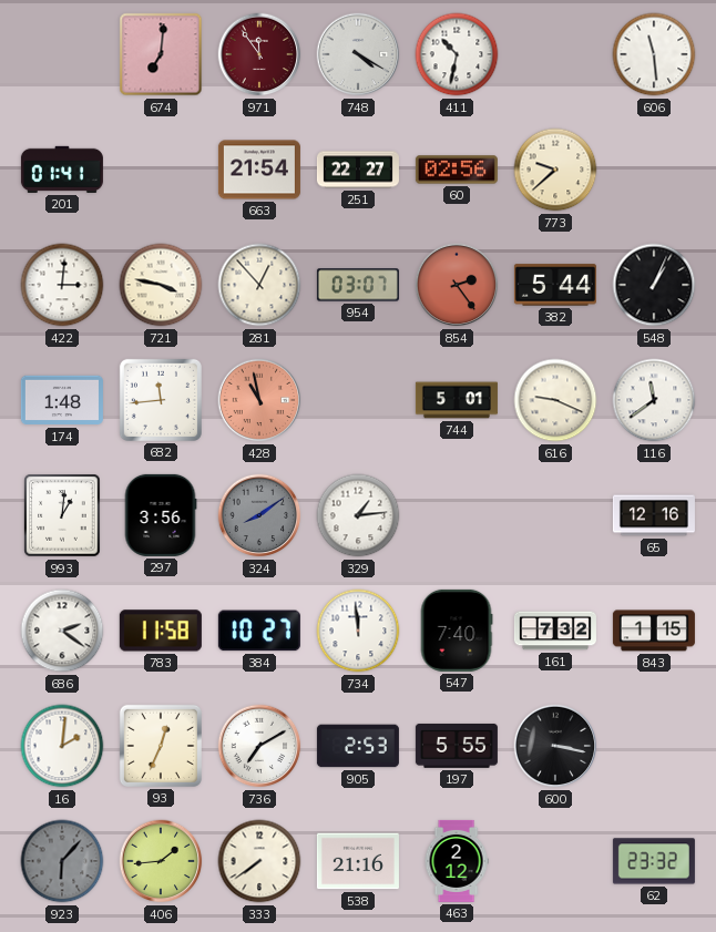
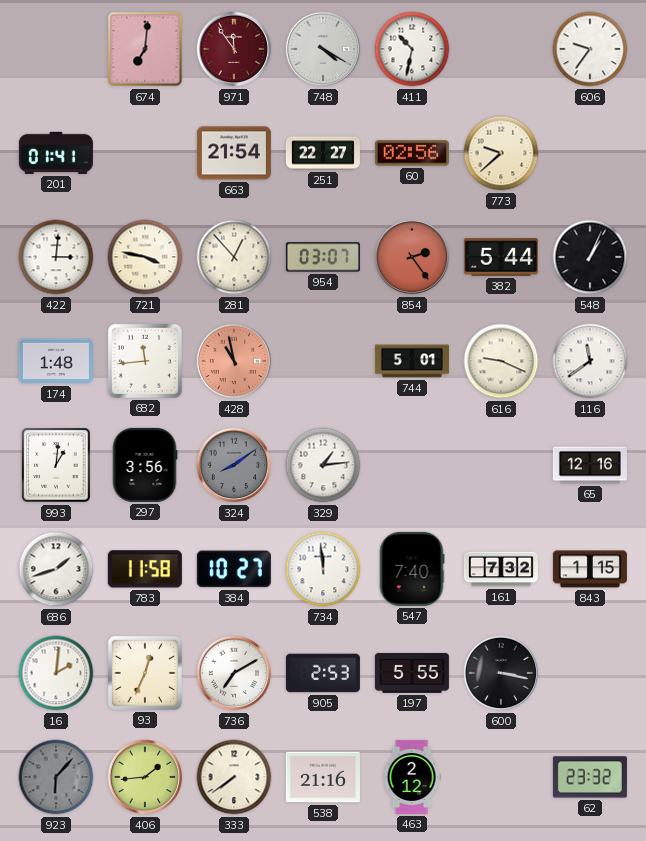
606: 11:29 -> 9:36 (590, 49)
686: 2:21 -> 1:42 (56, 569)
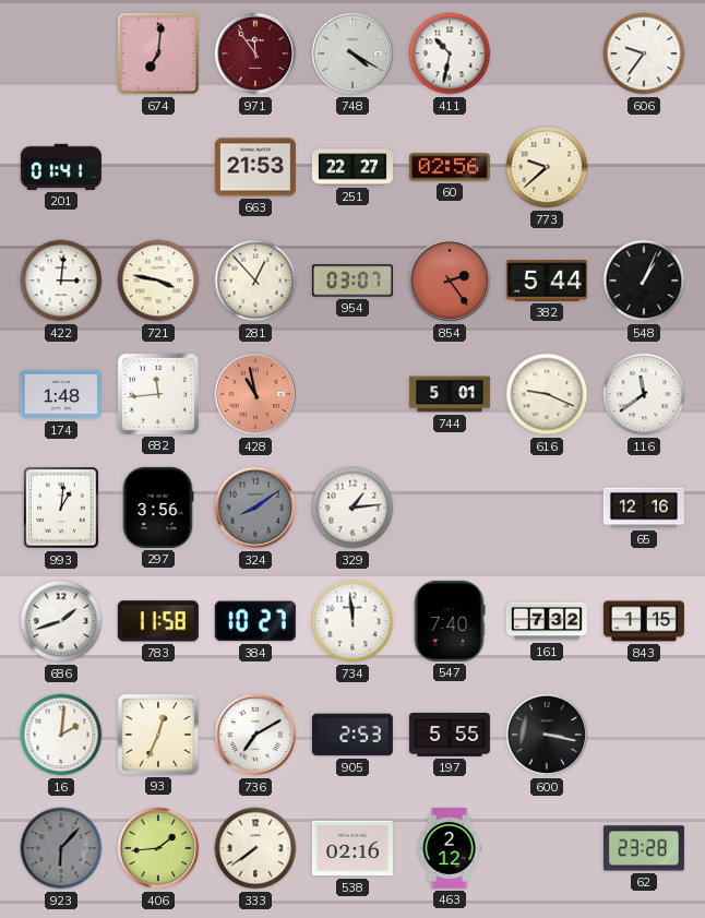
663: 21:54 -> 21:53 (255, 167)
538: 21:16 -> 02:16 (352, 848)
62: 23:32 -> 23:28 (644, 848)
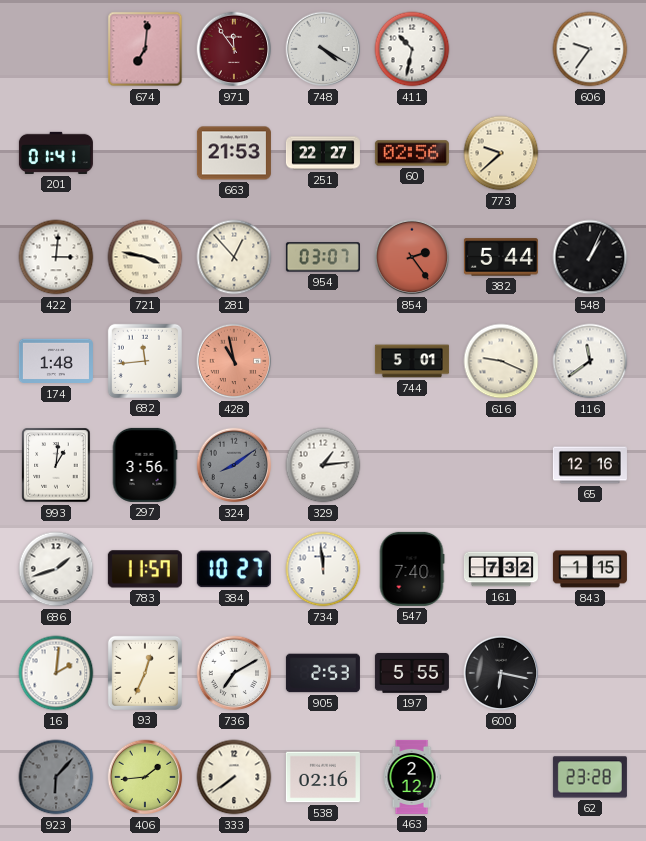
783: 11:58 -> 11:57 (145, 569)
600: 3:17 -> 6:17 (501, 673)
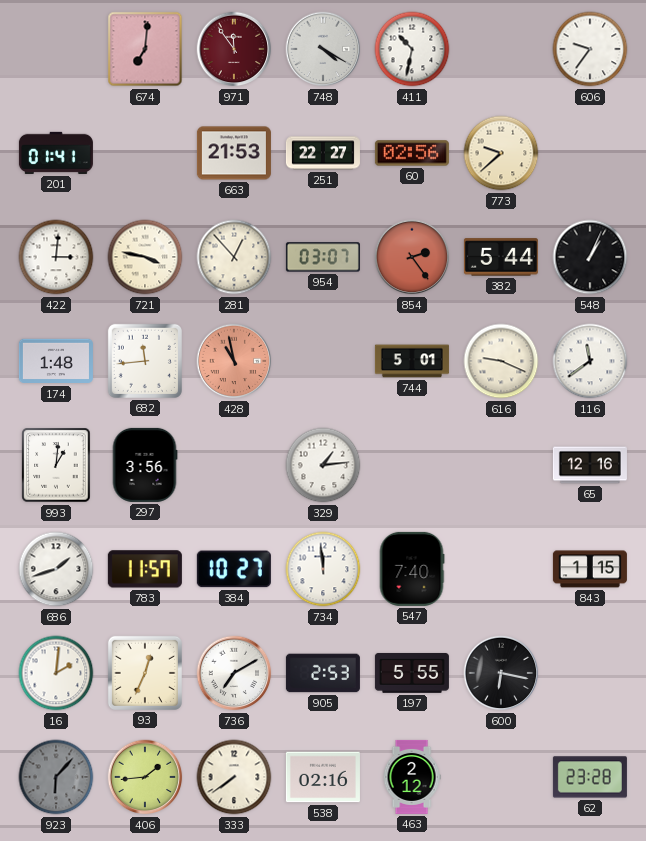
324: 8:09 -> none (234, 465)
161: 7:32 -> none (501, 569)
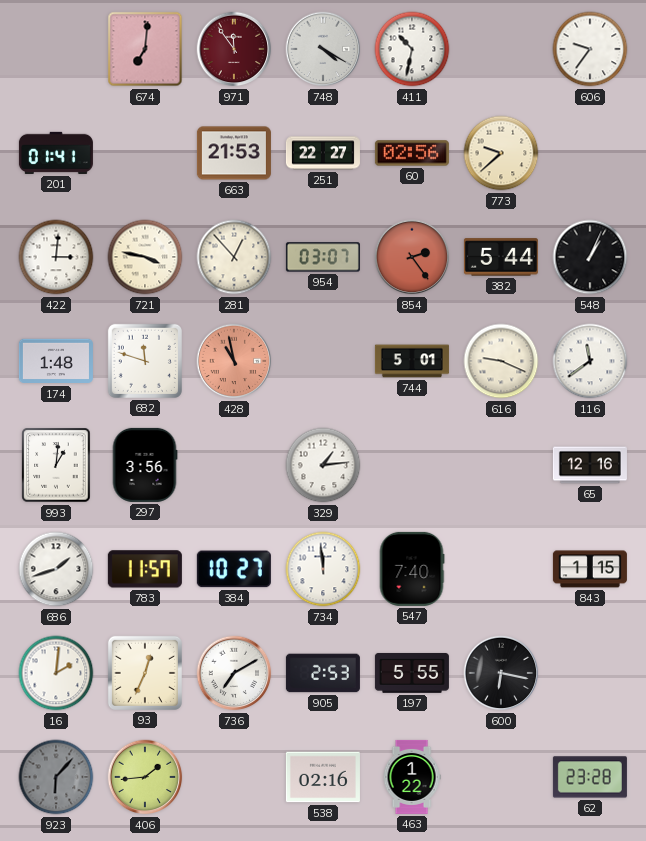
682: 11:44 -> 11:48 (145, 361)
333: 7:39 -> none (234, 777)
463: 2:12 -> 1:22 (412, 777)
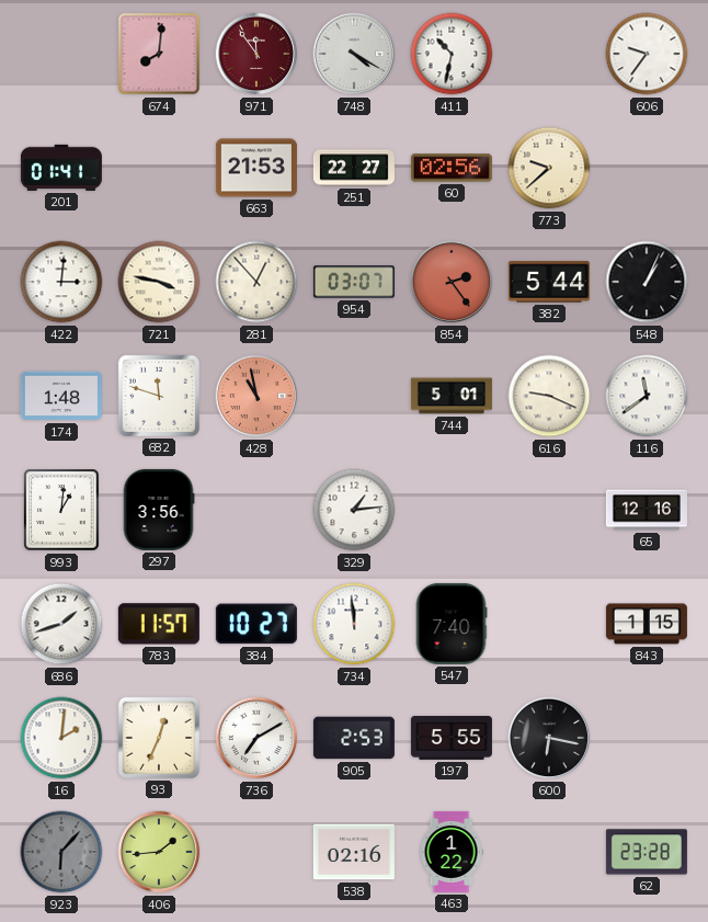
674: 7:01 -> 8:01 (159, 54)
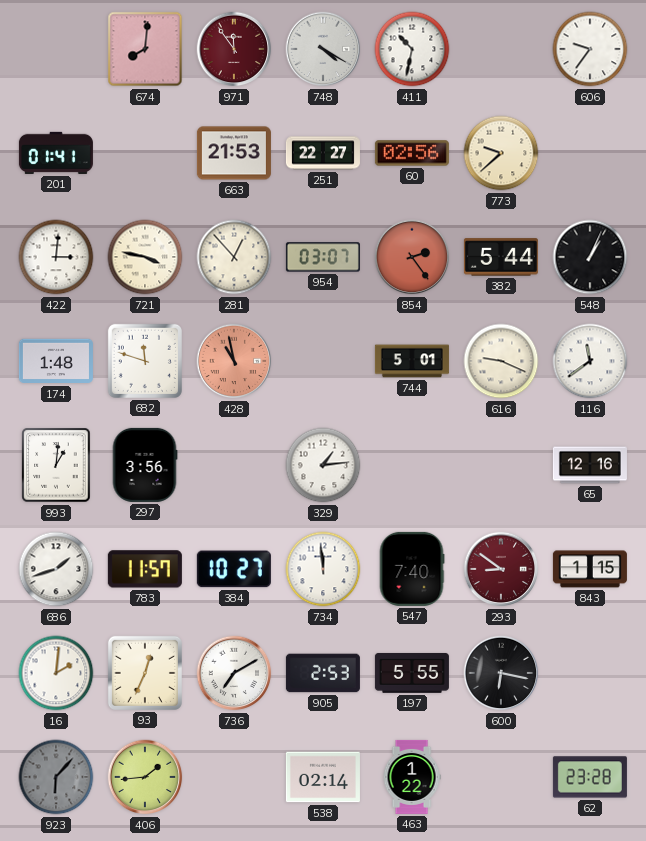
293: none -> 8:51 (501, 569)
538: 02:16 -> 02:14 (323, 777)
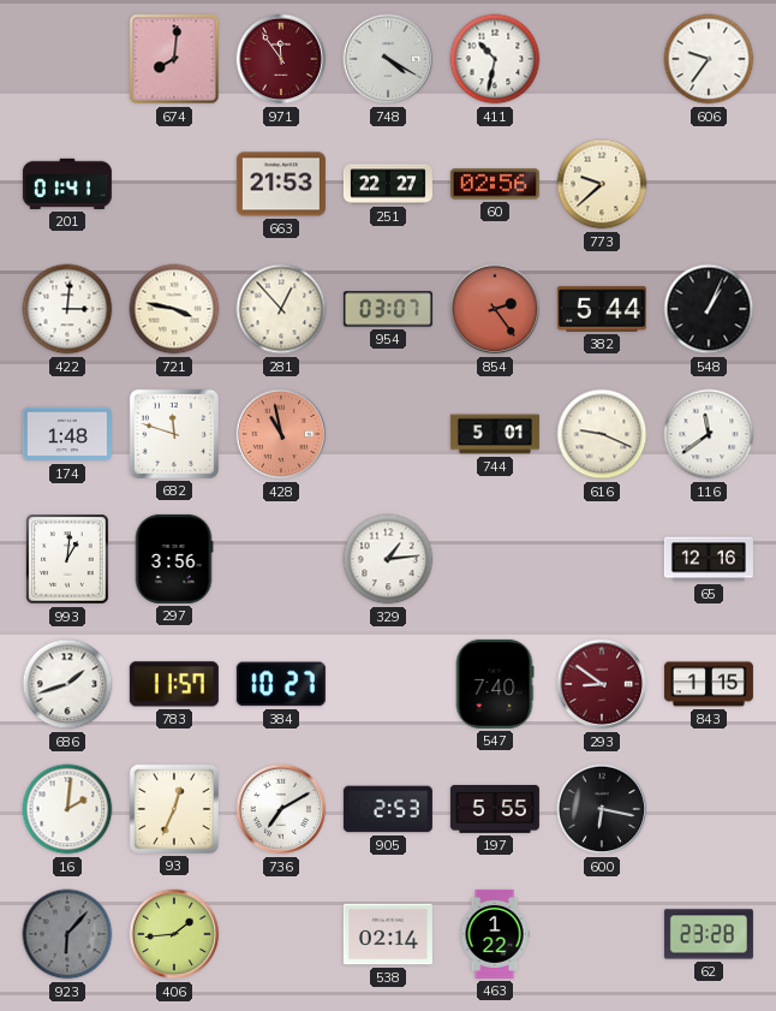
734: 11:59 -> none (323, 569)
